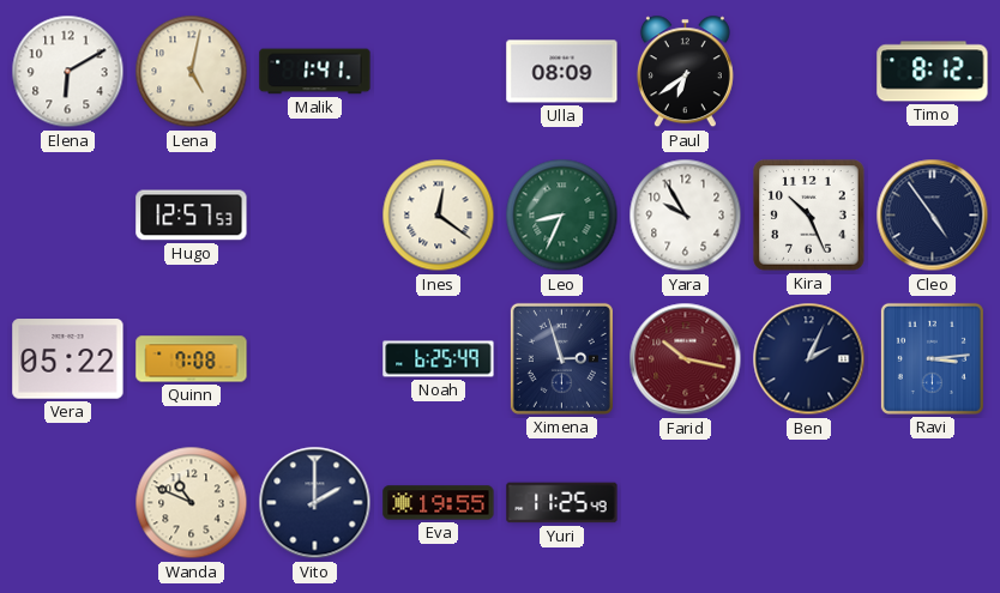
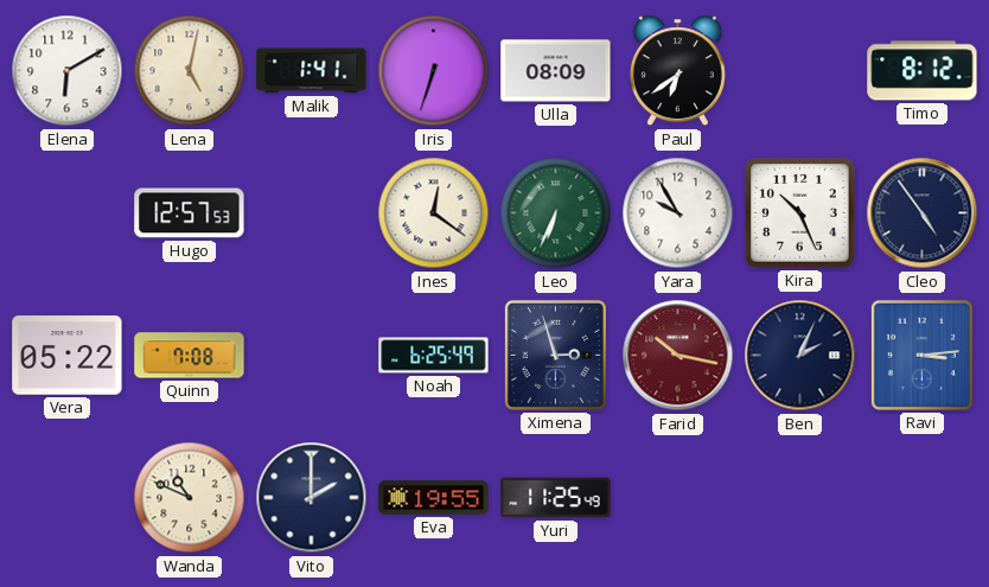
Iris: none -> 6:33 (434, 71)
Leo: 8:34 -> 6:34 (556, 213)
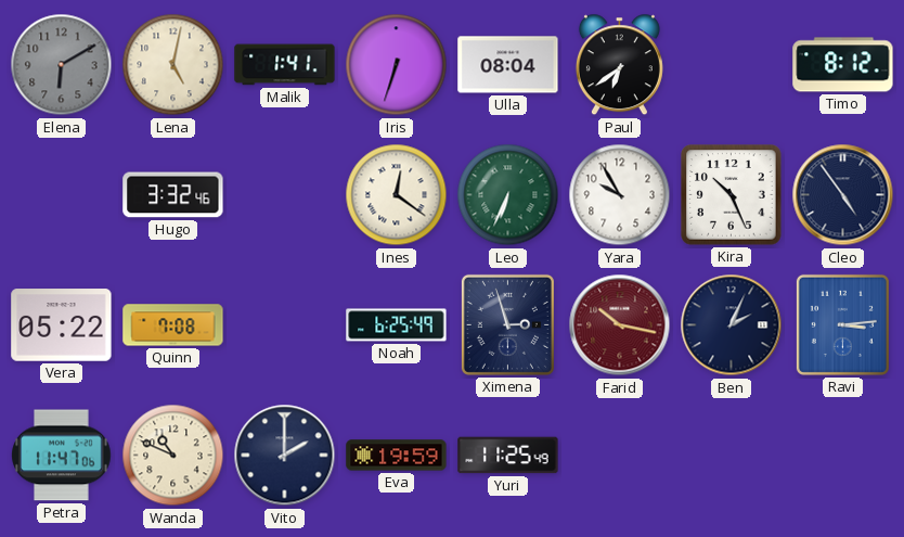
Elena dial: white -> grey (62, 65)
Ulla: 08:09 -> 08:04 (508, 65)
Hugo: 12:57 -> 3:32 (173, 195)
Petra: none -> 11:47 (62, 456)
Eva: 19:55 -> 19:59 (397, 456)
